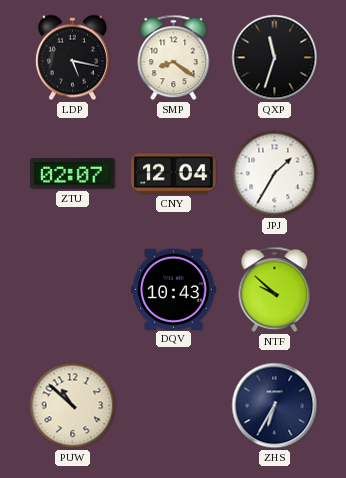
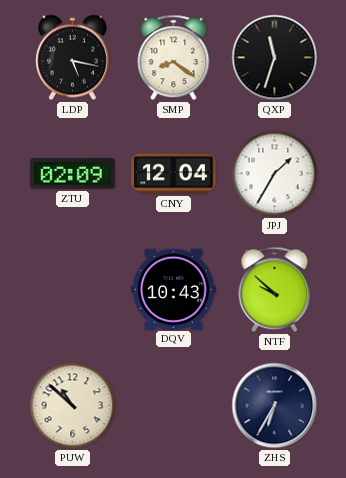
ZTU: 02:07 -> 02:09 (73, 174)
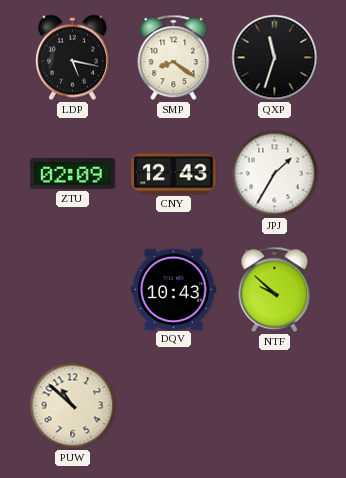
CNY: 12:04 -> 12:43 (174, 174)
ZHS: 6:35 -> none (275, 406)
